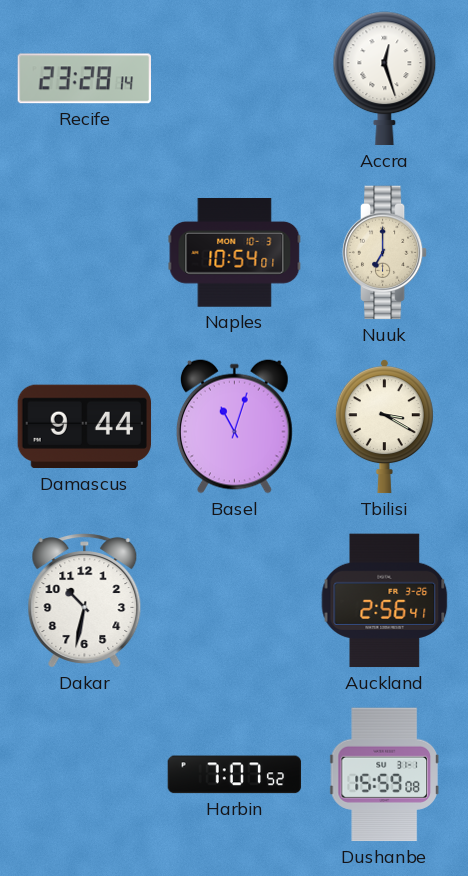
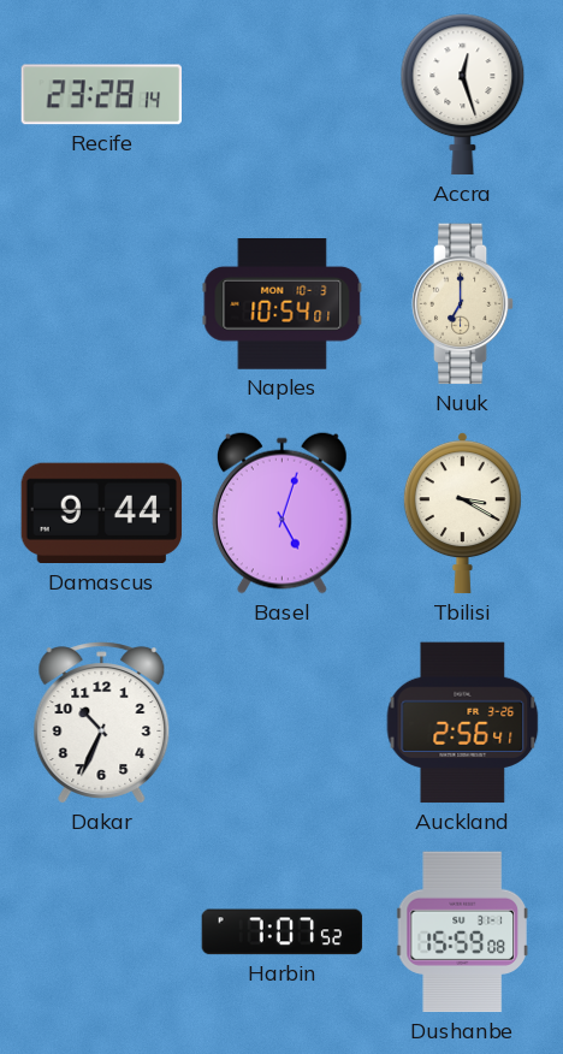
Basel: 11:03 -> 5:03 (281, 513)
Dakar: 10:32 -> 10:34 (102, 723)
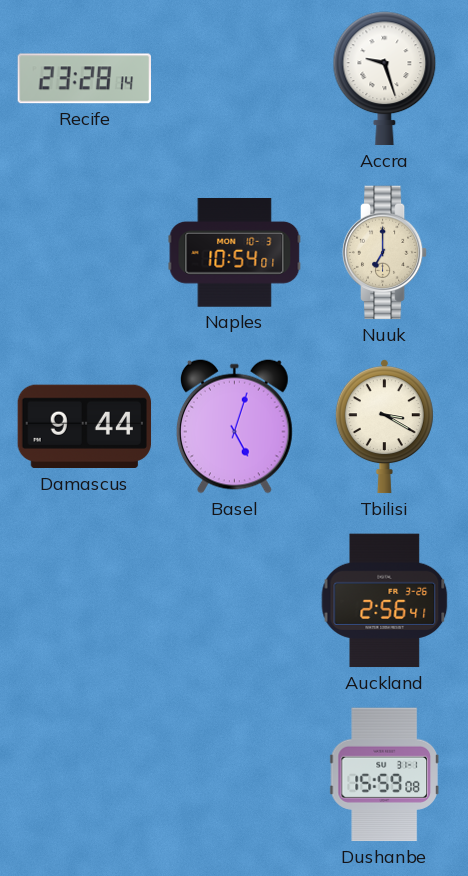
Accra: 12:27 -> 9:27 (385, 79)
Dakar: 10:34 -> none (102, 723)
Harbin: 7:07 -> none (283, 932)
